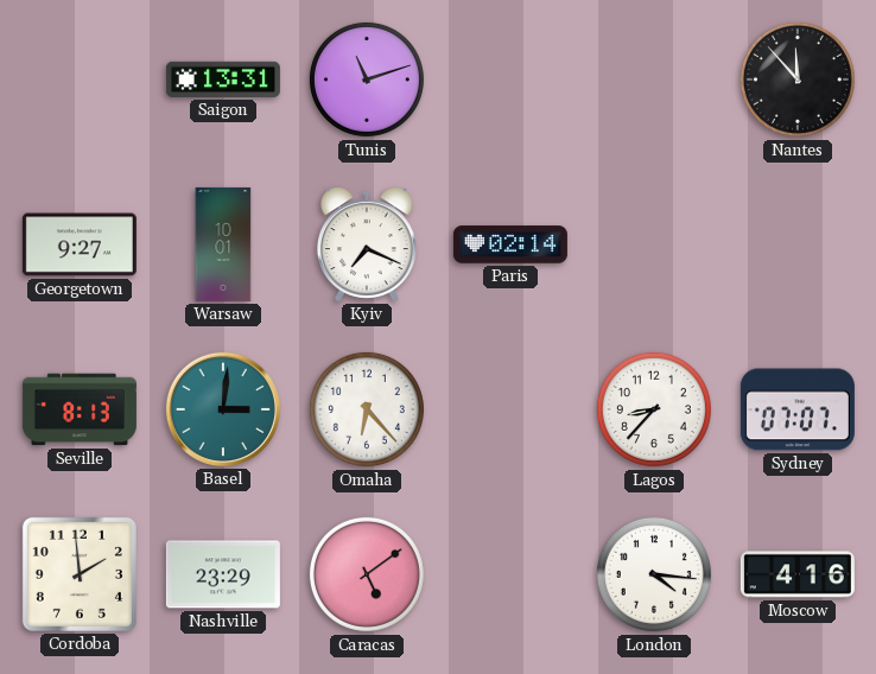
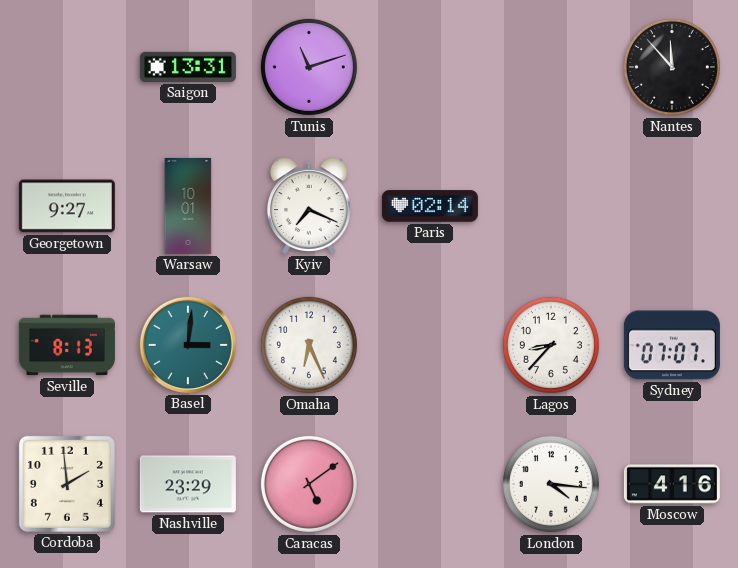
Omaha: 6:23 -> 6:26 (309, 345)
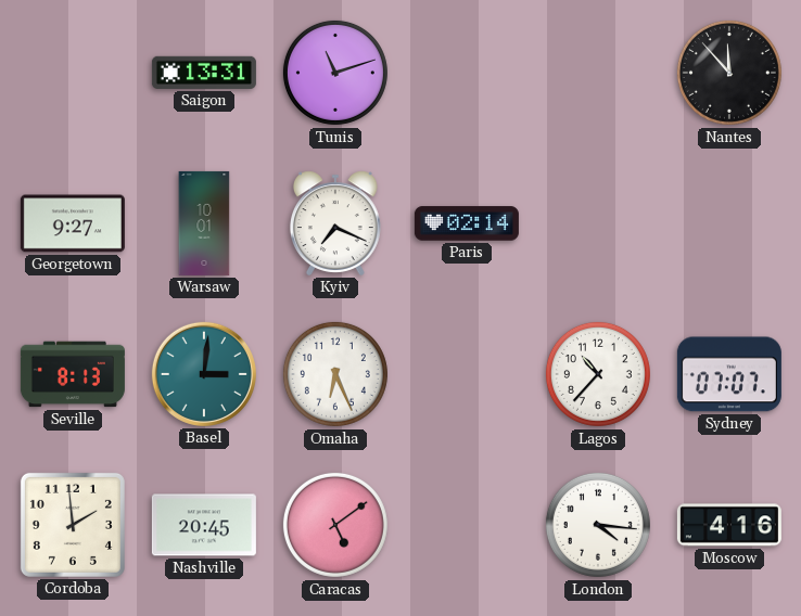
Lagos: 8:37 -> 10:37 (598, 374)
Nashville: 23:29 -> 20:45 (204, 525)
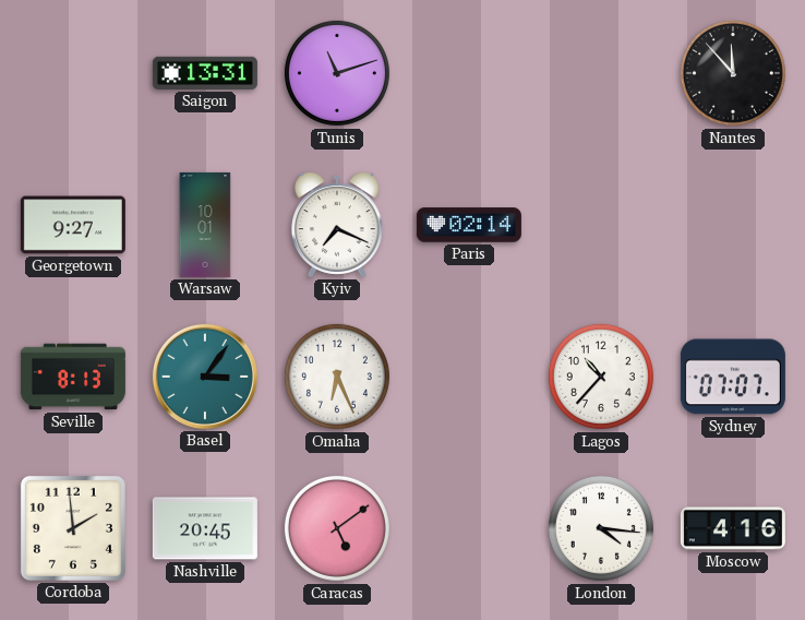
Basel: 3:01 -> 3:06 (205, 377)
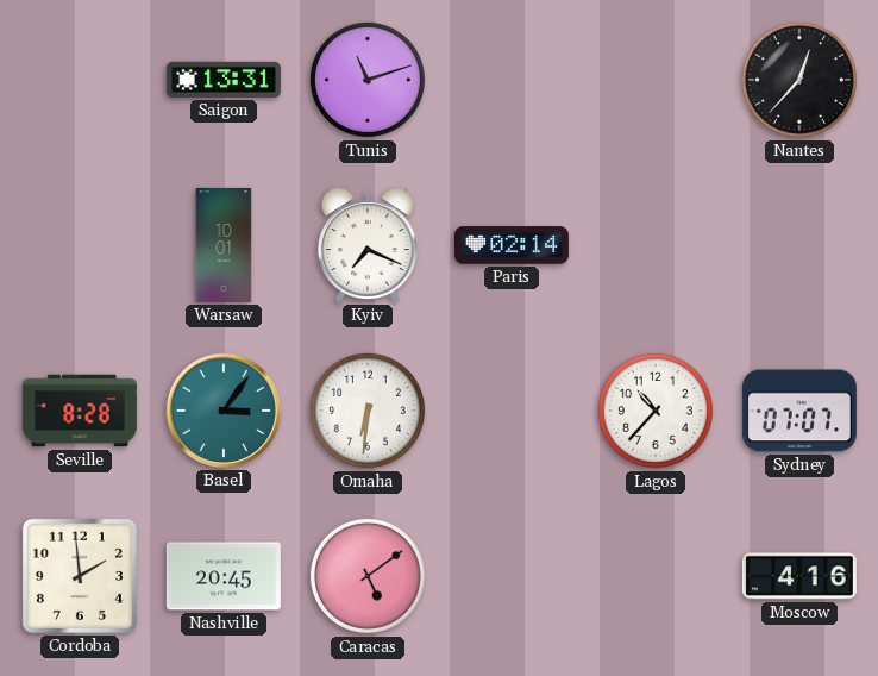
Nantes: 11:53 -> 12:37 (799, 80)
Georgetown: 9:27 -> none (73, 225)
Seville: 8:13 -> 8:28 (80, 411)
Omaha: 6:26 -> 6:31 (368, 411)
London: 4:16 -> none (601, 528)
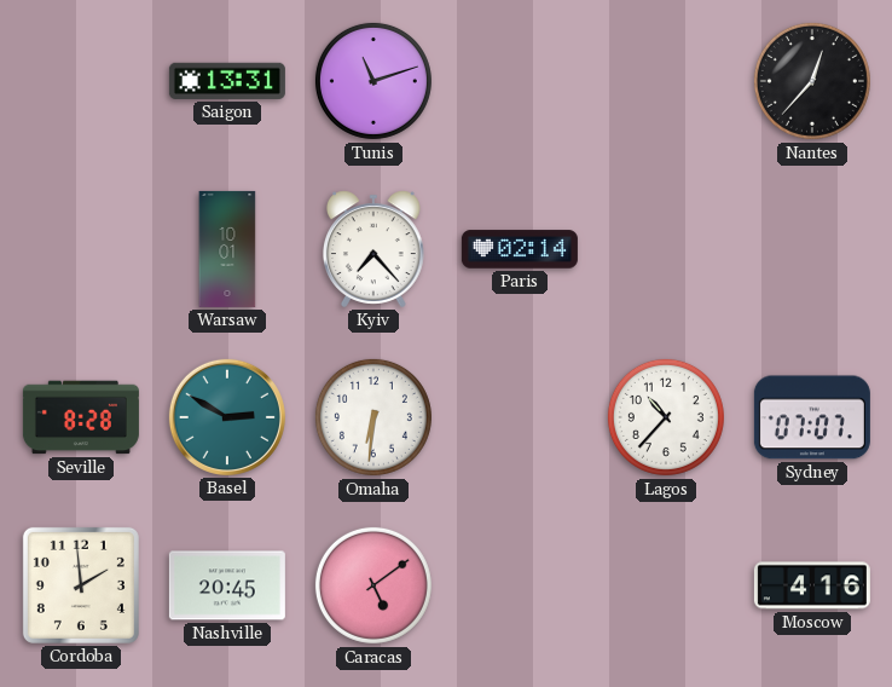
Kyiv: 7:19 -> 7:23 (373, 249)
Basel: 3:06 -> 2:50 (227, 417)
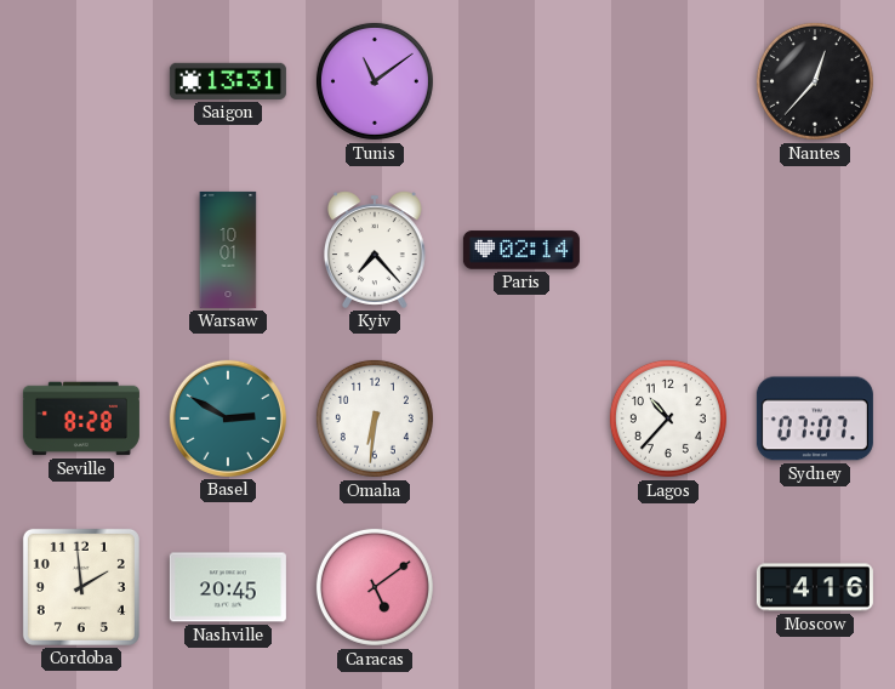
Tunis: 11:12 -> 11:09 (375, 81)
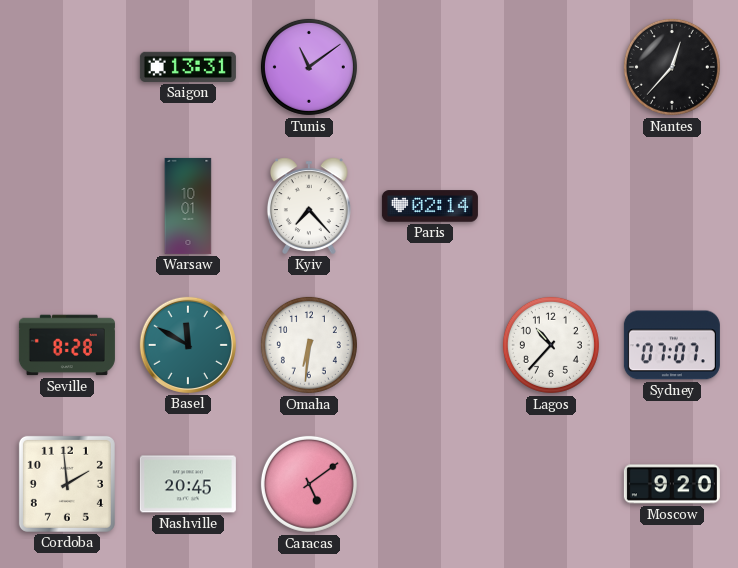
Basel: 2:50 -> 11:50 (188, 345)
Moscow: 4:16 -> 9:20 (672, 484)
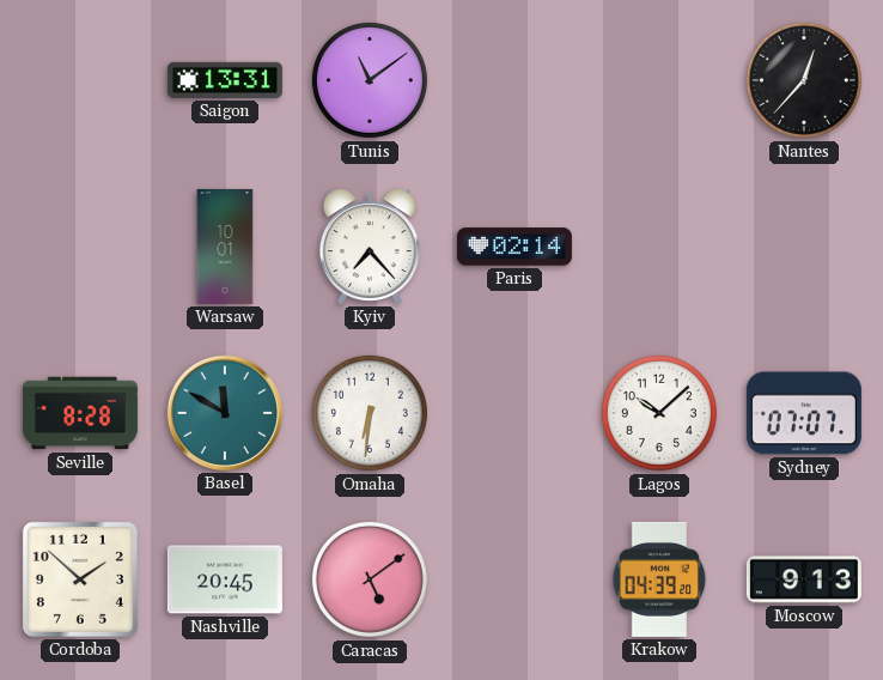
Lagos: 10:37 -> 10:08 (659, 413)
Cordoba: 1:59 -> 1:52 (80, 579)
Krakow: none -> 04:39 (659, 579)
Moscow: 9:20 -> 9:13 (804, 579)
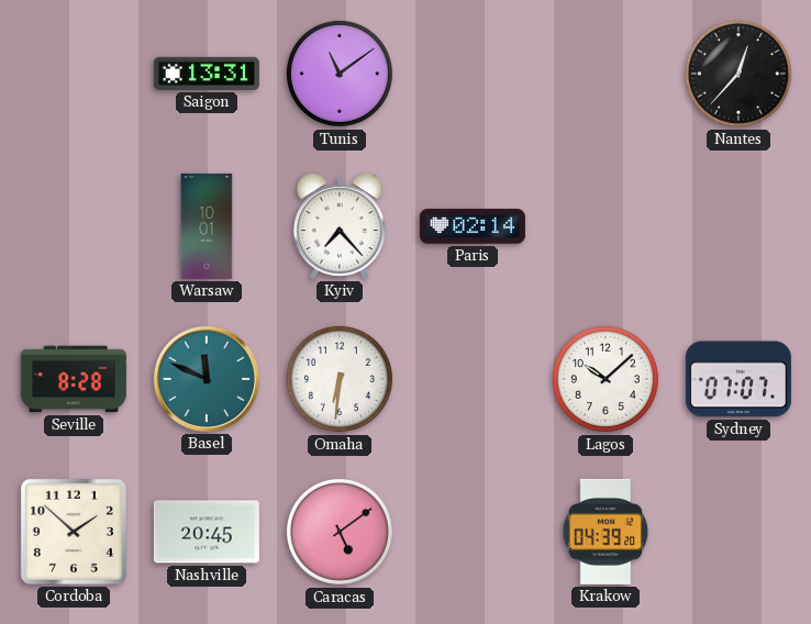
Basel: 11:50 -> 11:49 (207, 379)
Moscow: 9:13 -> none (804, 579)
